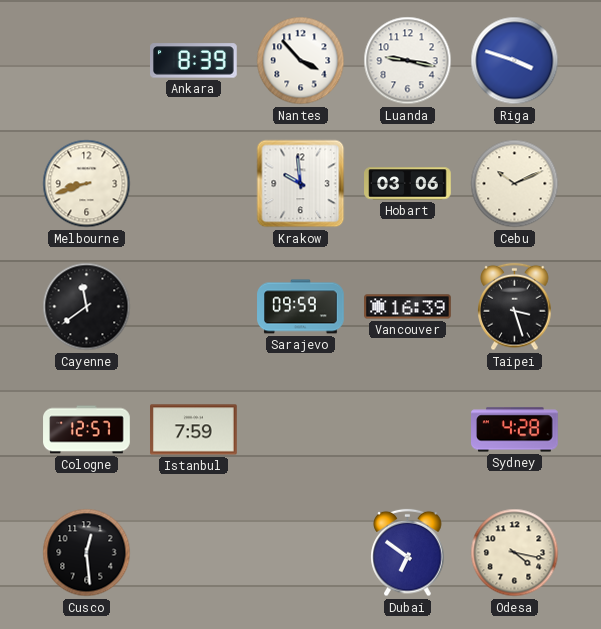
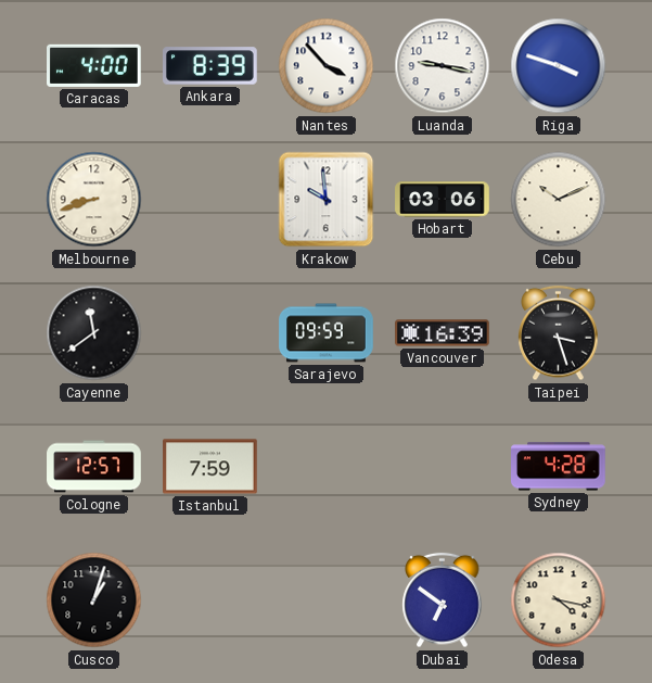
Caracas: none -> 4:00 (94, 65)
Cusco: 12:29 -> 1:03 (94, 600)
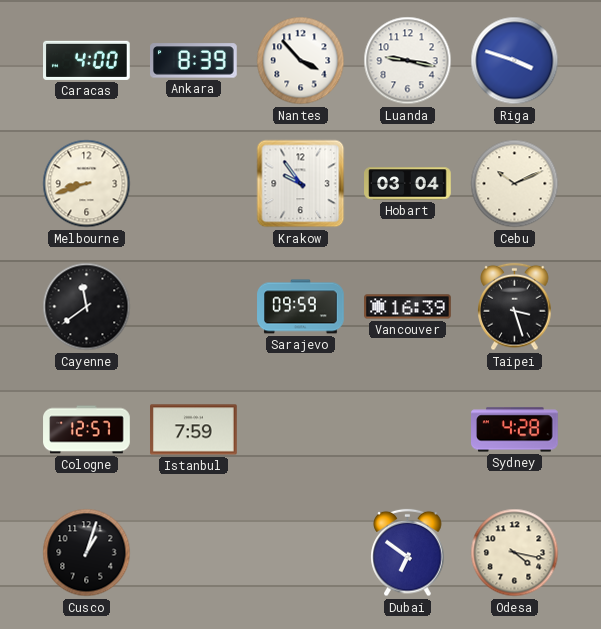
Krakow: 9:59 -> 9:54 (301, 184)
Hobart: 03:06 -> 03:04 (408, 184)
